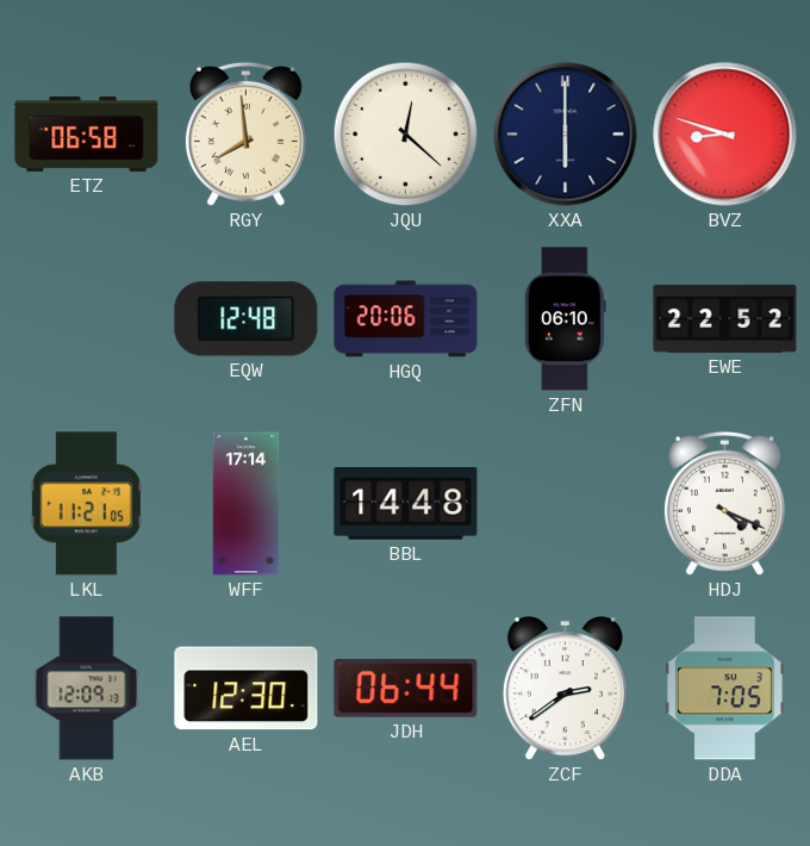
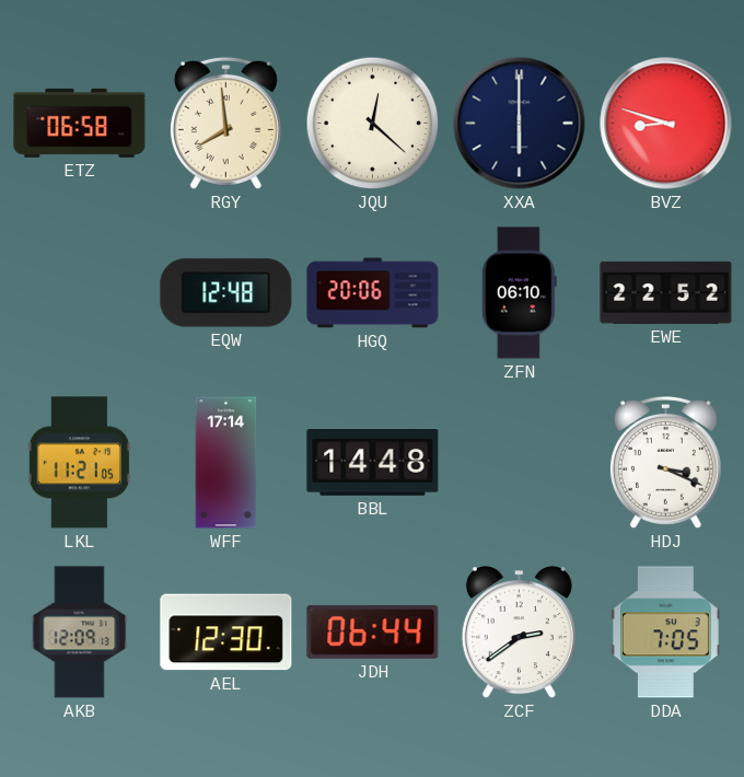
HDJ: 4:19 -> 3:19 (665, 462)
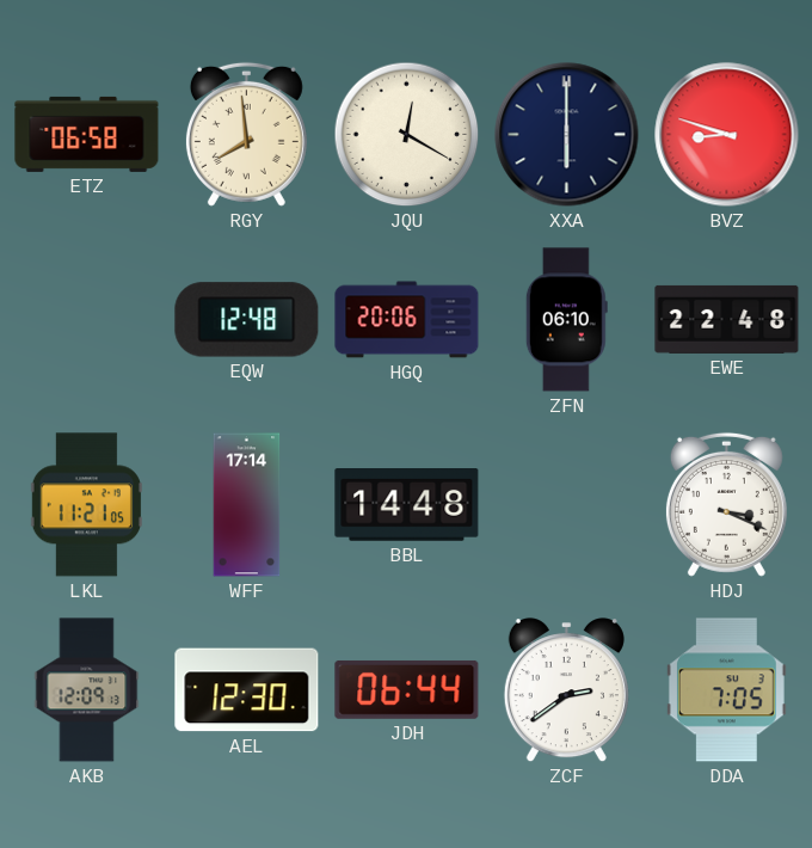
JQU: 12:22 -> 12:20 (407, 135)
EWE: 22:52 -> 22:48 (727, 319)
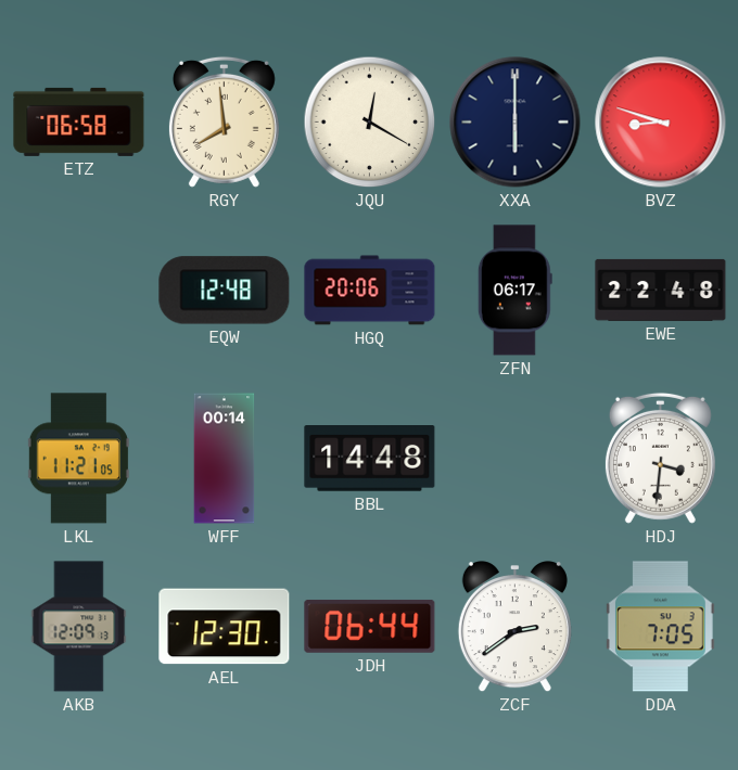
ZFN: 06:10 -> 06:17 (514, 291)
WFF: 17:14 -> 00:14 (225, 459)
HDJ: 3:19 -> 3:31 (660, 458)
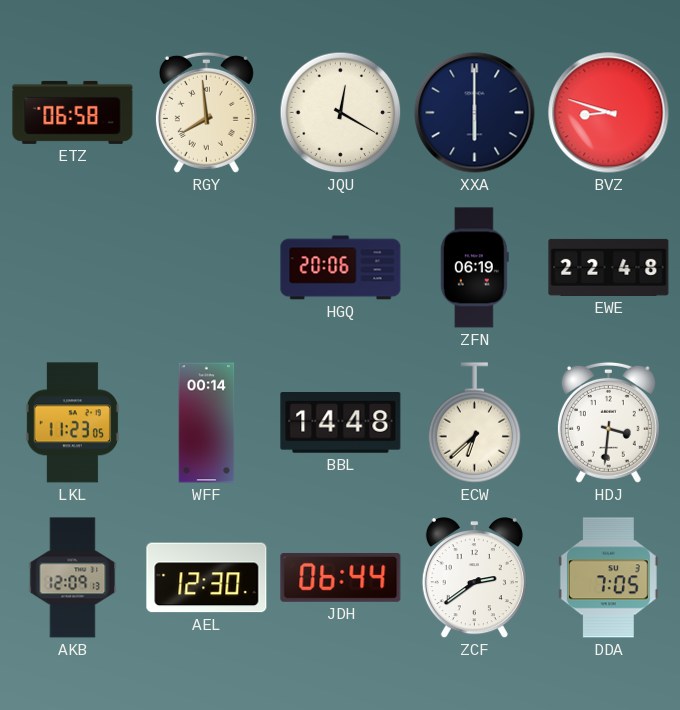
EQW: 12:48 -> none (225, 291)
ZFN: 06:17 -> 06:19 (474, 268)
LKL: 11:21 -> 11:23 (72, 423)
ECW: none -> 6:38 (475, 423)
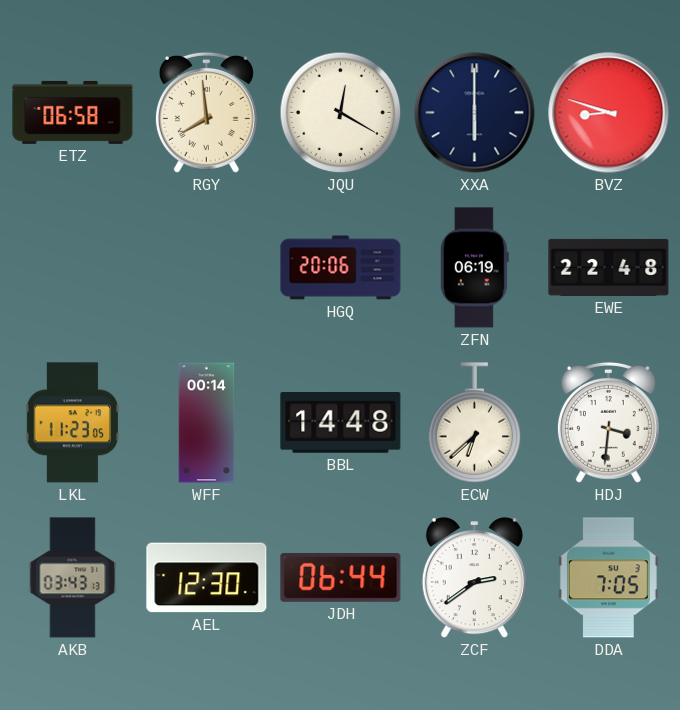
AKB: 12:09 -> 03:43 (73, 578)
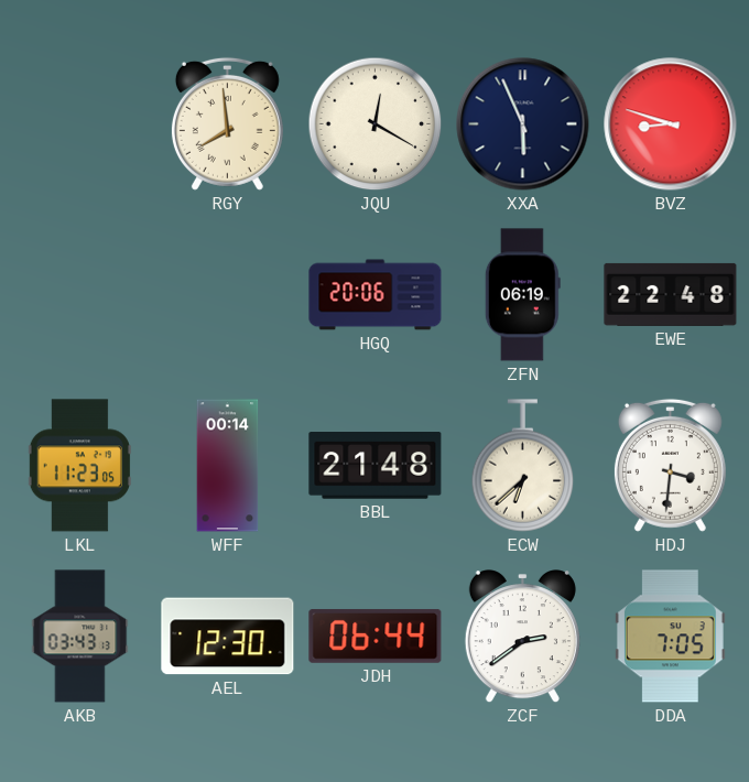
ETZ: 06:58 -> none (73, 112)
XXA: 6:00 -> 5:56 (523, 124)
BBL: 14:48 -> 21:48 (376, 466)
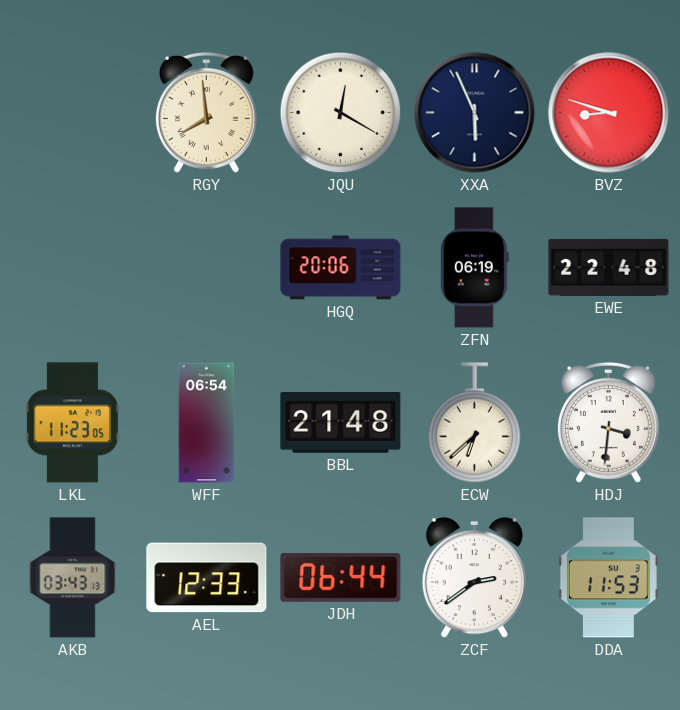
WFF: 00:14 -> 06:54 (207, 423)
AEL: 12:30 -> 12:33 (207, 578)
DDA: 7:05 -> 11:53 (608, 578)
